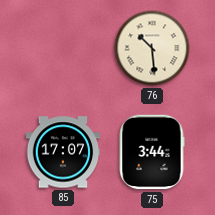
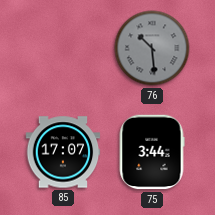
76 dial: cream -> grey (152, 48)
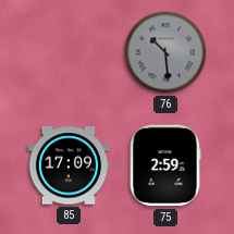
85: 17:07 -> 17:09 (69, 165)
75: 3:44 -> 2:59 (165, 165)
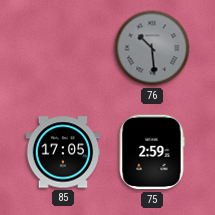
85: 17:09 -> 17:05 (63, 152)
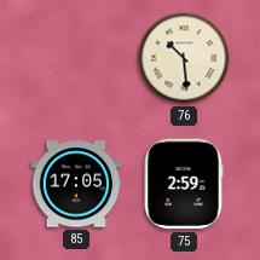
76 dial: grey -> cream (184, 58)
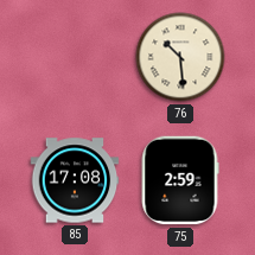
85: 17:05 -> 17:08 (75, 180)
